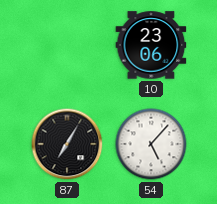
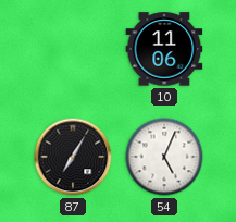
10: 23:06 -> 11:06 (164, 49)
54: 5:07 -> 5:04 (164, 157)
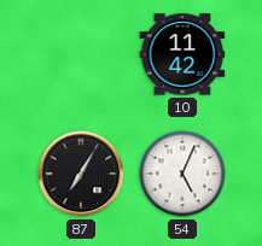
10: 11:06 -> 11:42 (182, 54)
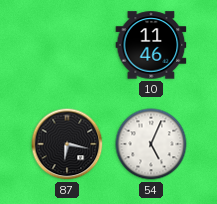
10: 11:42 -> 11:46 (151, 45)
87: 7:05 -> 6:17 (67, 144)
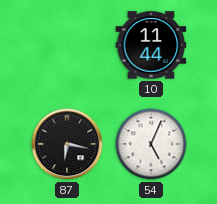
10: 11:46 -> 11:44 (151, 45)
